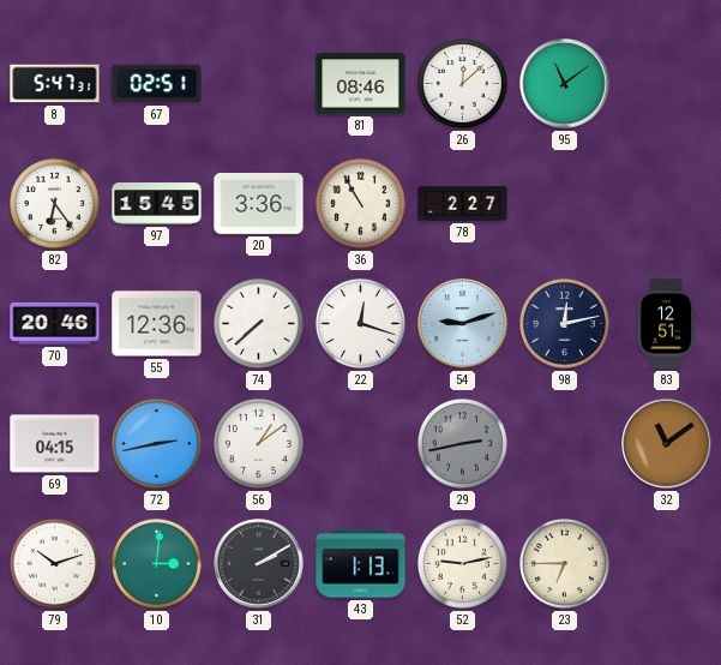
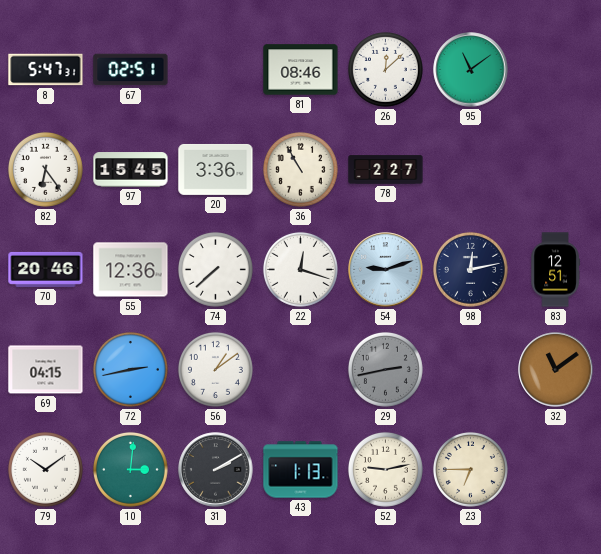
79: 10:12 -> 10:09 (45, 469)
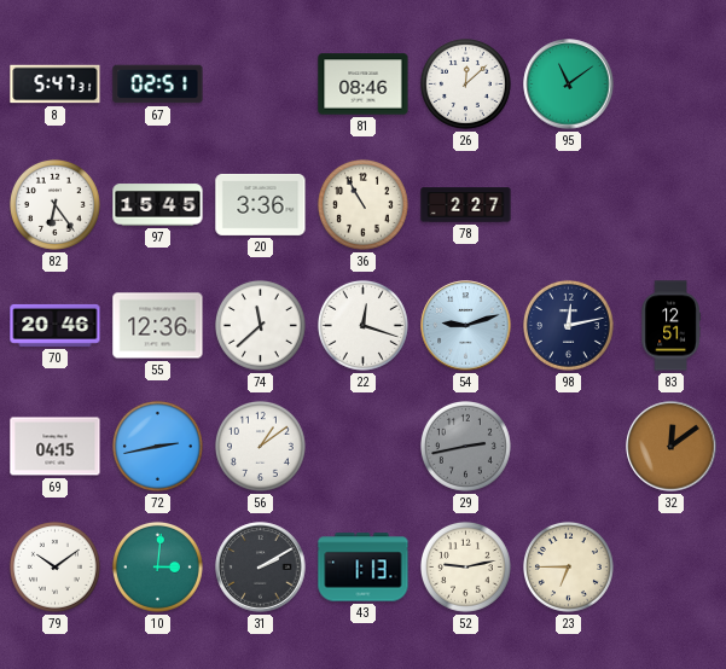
74: 7:38 -> 11:38 (260, 325)
32: 11:09 -> 12:09 (672, 447)
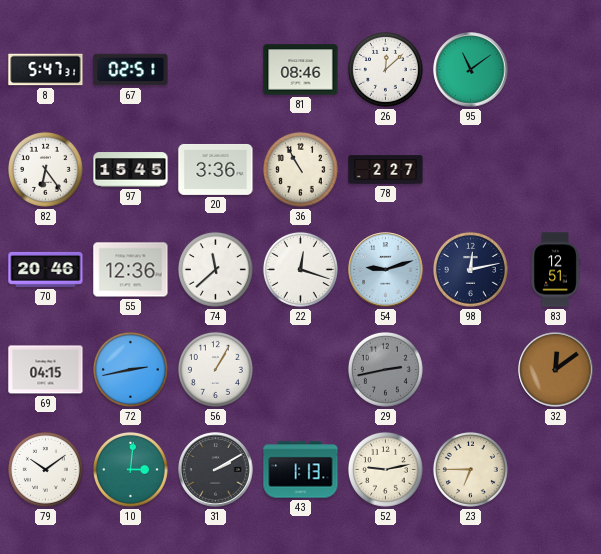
56: 1:09 -> 1:05 (215, 369)
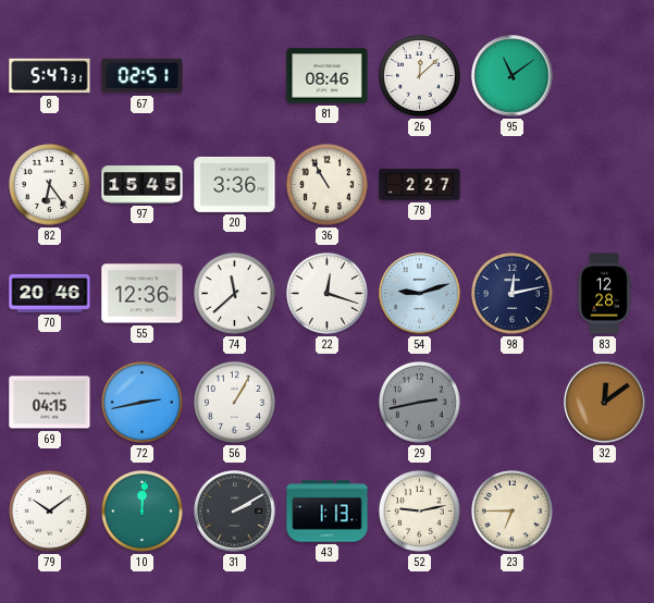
83: 12:51 -> 12:28 (604, 294)
10: 3:01 -> 12:01 (141, 510)
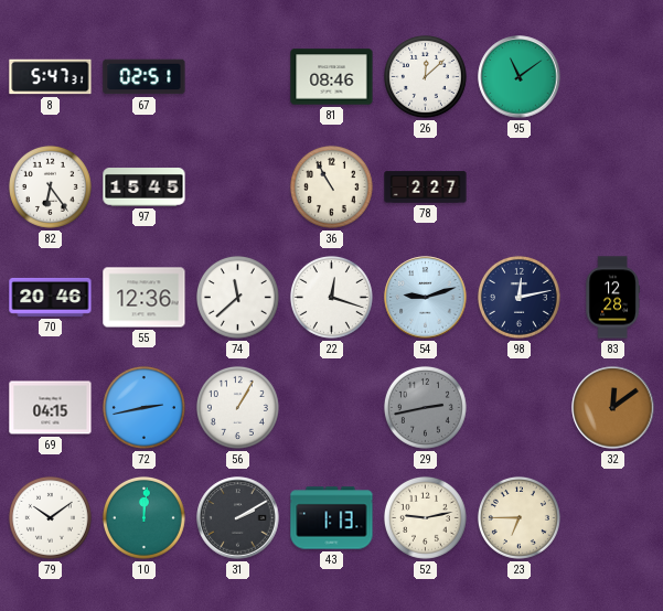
20: 3:36 -> none (235, 184)
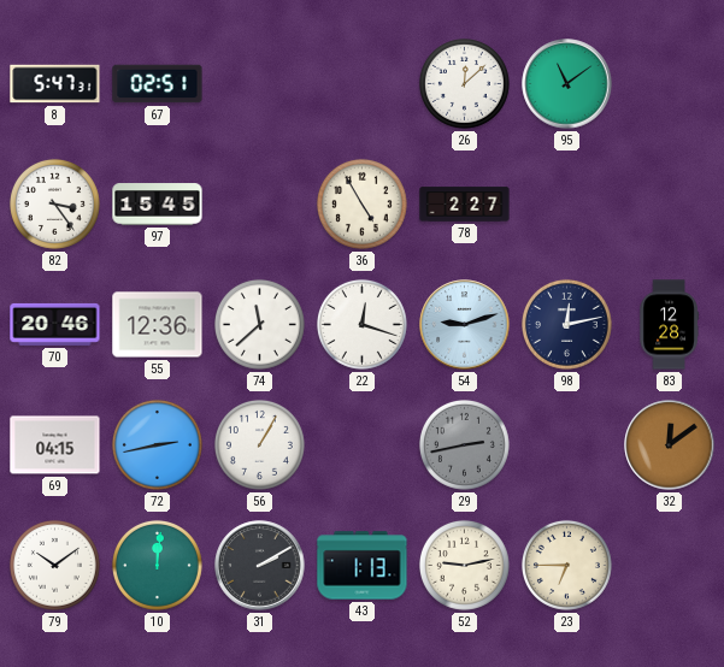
81: 08:46 -> none (332, 77)
82: 6:24 -> 3:24 (54, 203)
36: 10:55 -> 4:55 (361, 203)
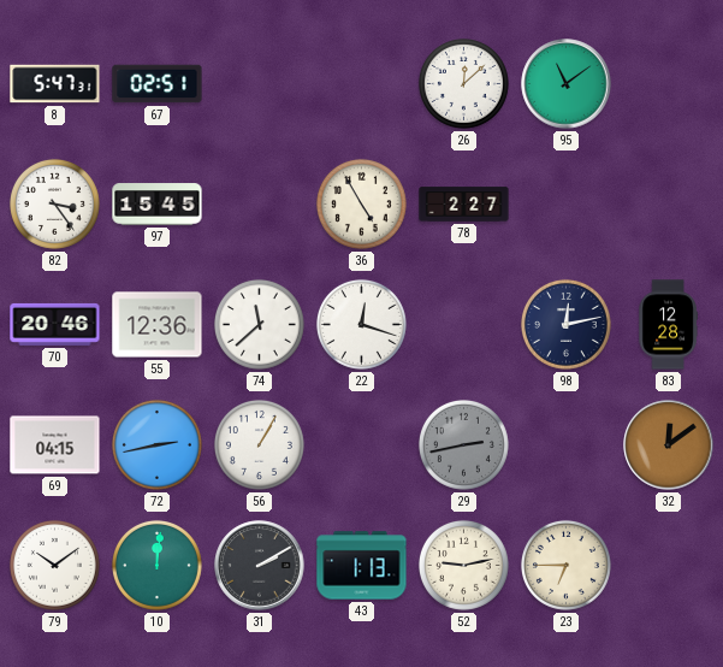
54: 9:12 -> none (465, 325)
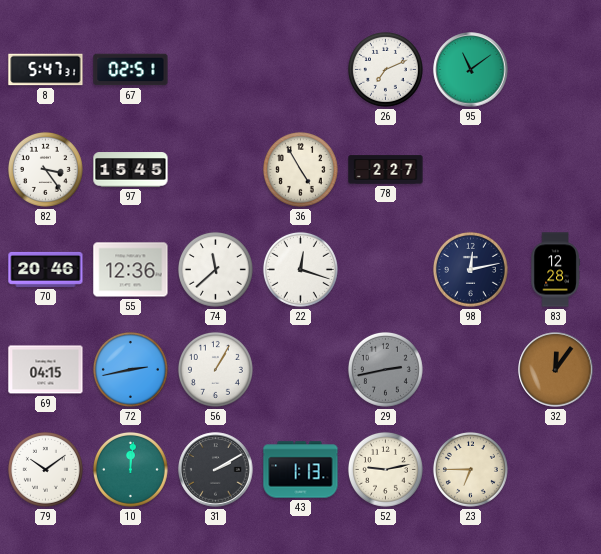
26: 12:08 -> 7:11 (385, 69)
32: 12:09 -> 12:06 (556, 370)
